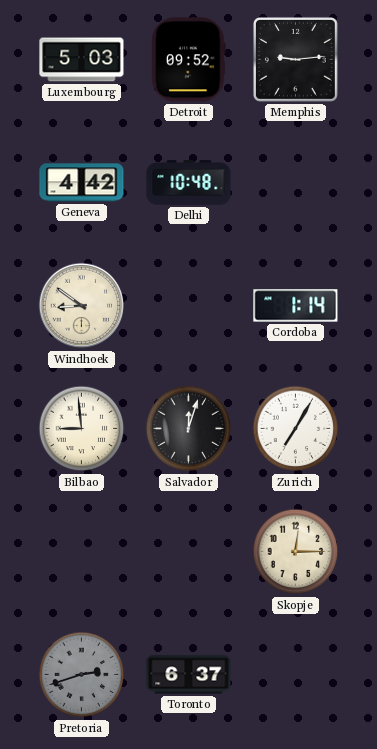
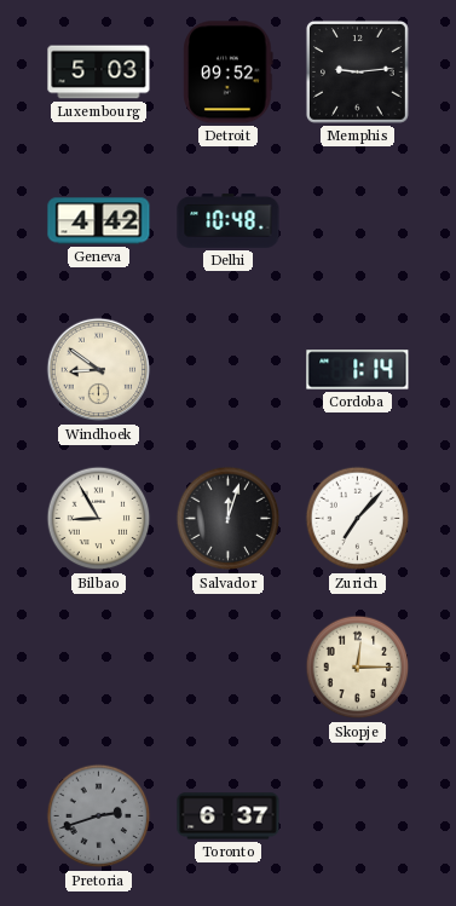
Bilbao: 8:59 -> 8:55 (99, 519)
Zurich: 7:05 -> 7:07 (358, 519)
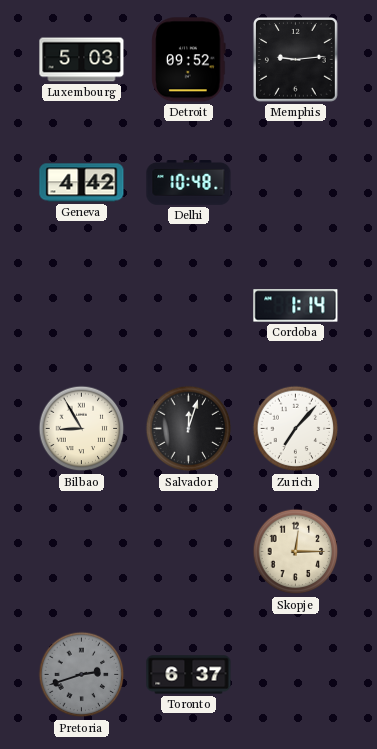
Windhoek: 8:51 -> none (99, 370)
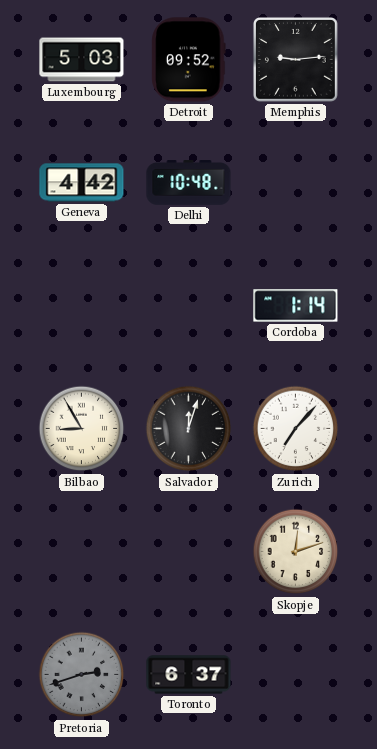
Skopje: 12:15 -> 12:12 (296, 552)
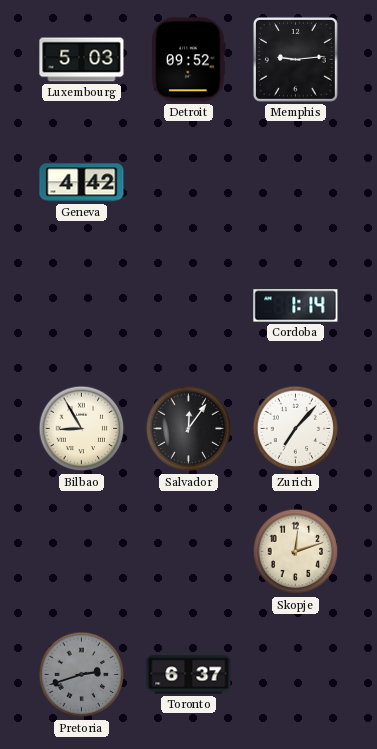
Delhi: 10:48 -> none (189, 183)
Salvador: 12:03 -> 12:06 (189, 429)
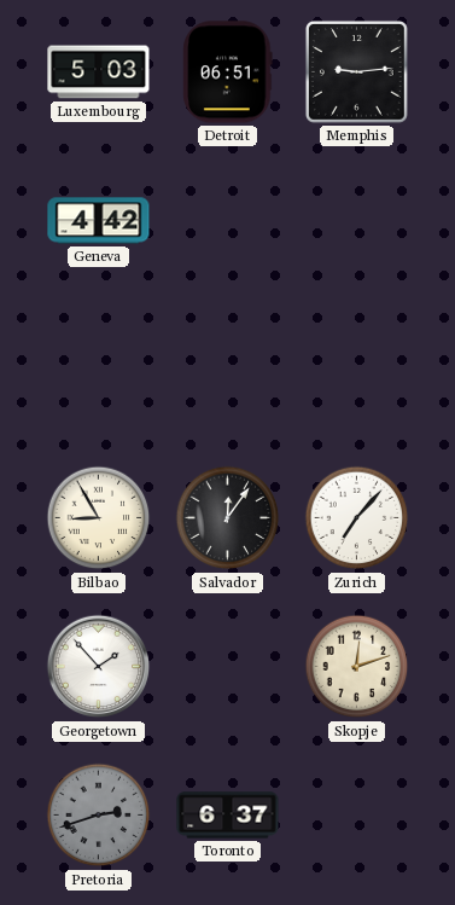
Detroit: 09:52 -> 06:51 (228, 72)
Cordoba: 1:14 -> none (296, 306)
Georgetown: none -> 1:53 (99, 667)
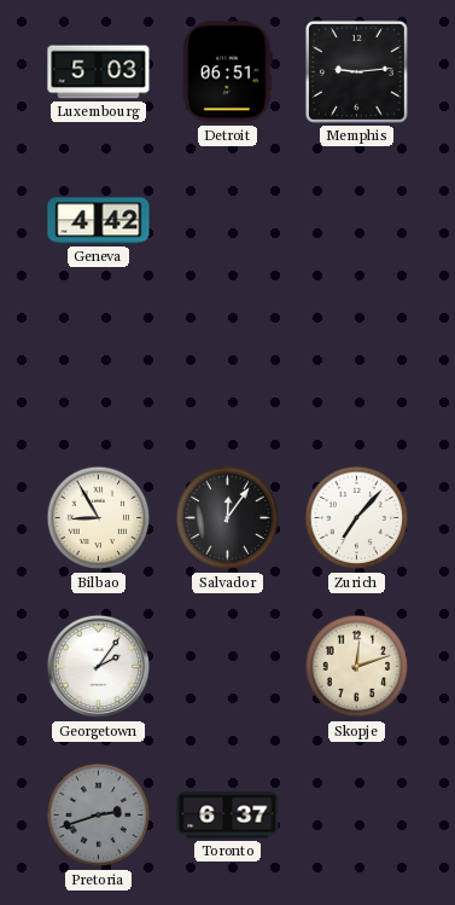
Georgetown: 1:53 -> 2:06 (99, 667)
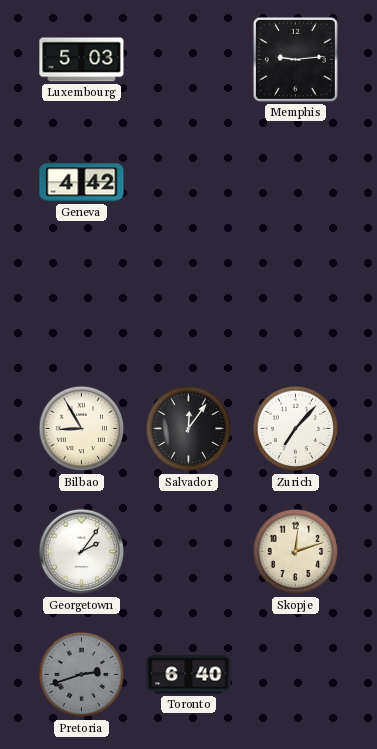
Detroit: 06:51 -> none (228, 72)
Toronto: 6:37 -> 6:40 (189, 675)
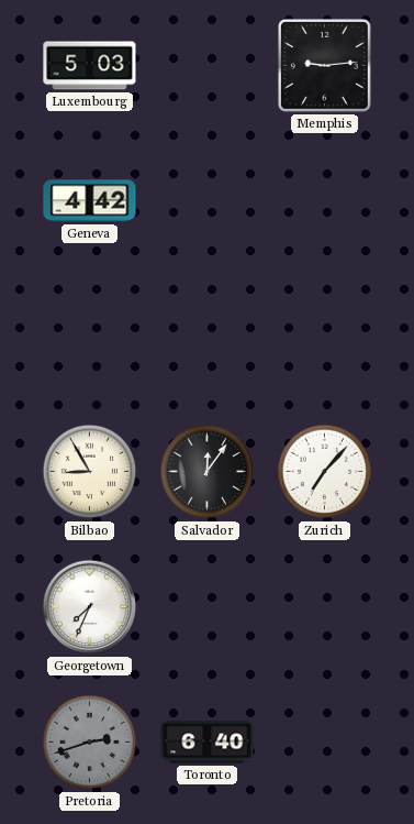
Georgetown: 2:06 -> 7:34 (90, 607)
Skopje: 12:12 -> none (296, 552)
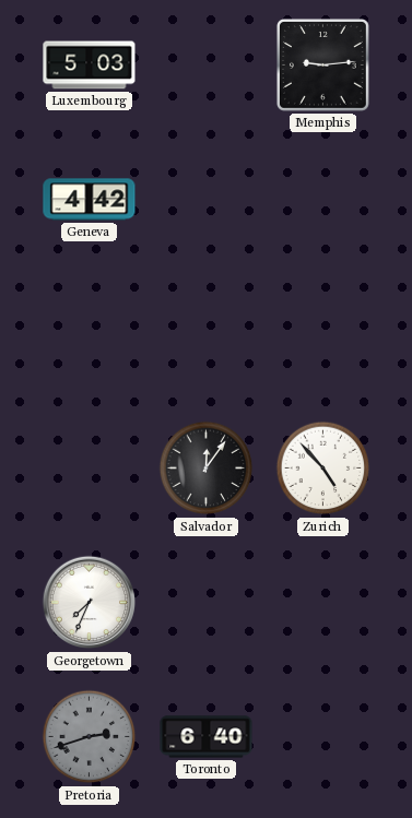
Bilbao: 8:55 -> none (90, 472)
Zurich: 7:07 -> 4:53 (323, 469)
